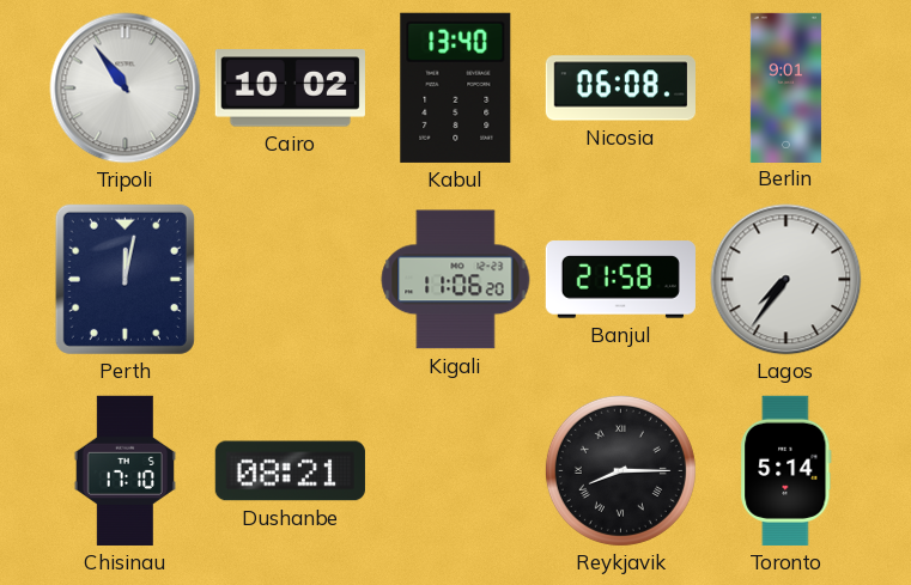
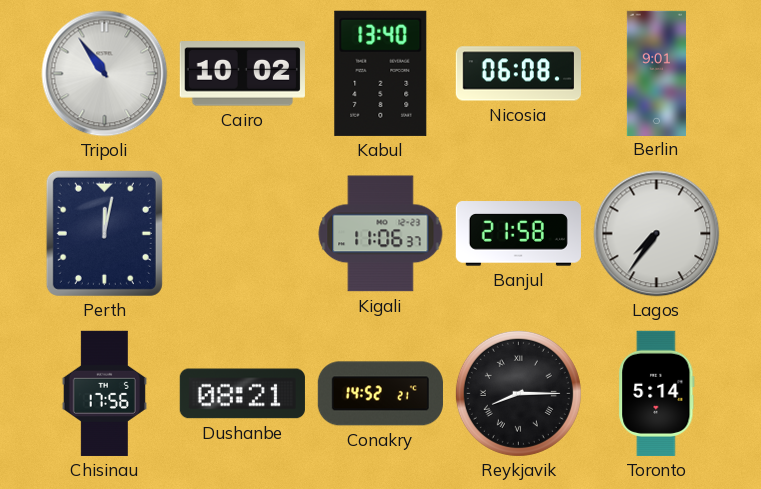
Kigali: 11:06:20 -> 11:06:37 (381, 234)
Chisinau: 17:10 -> 17:56 (104, 393)
Conakry: none -> 14:52 (380, 394)
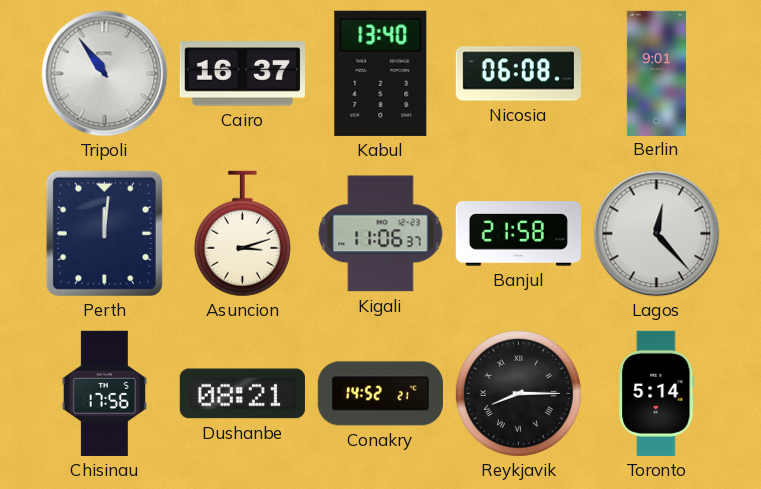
Cairo: 10:02 -> 16:37 (242, 74)
Perth: 12:02 -> 12:01 (104, 233)
Asuncion: none -> 3:12 (242, 234)
Lagos: 7:36 -> 12:23 (657, 234)
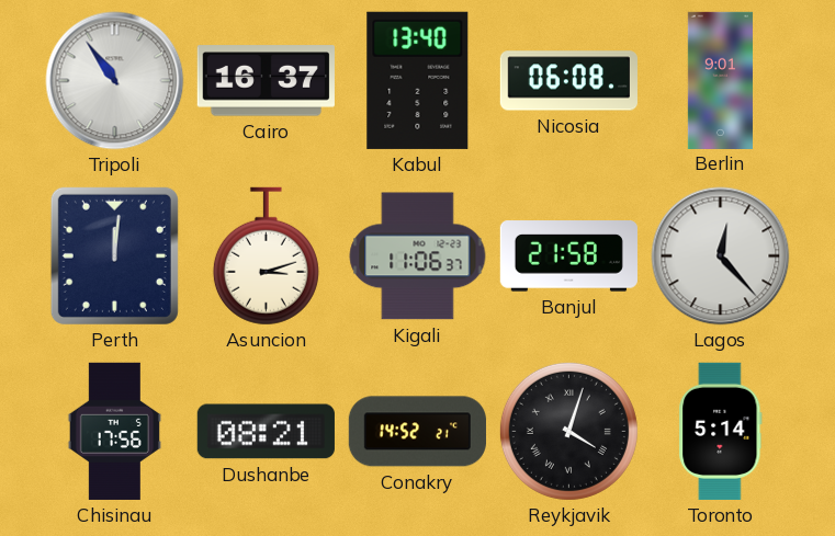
Reykjavik: 8:15 -> 4:03 (568, 431)
